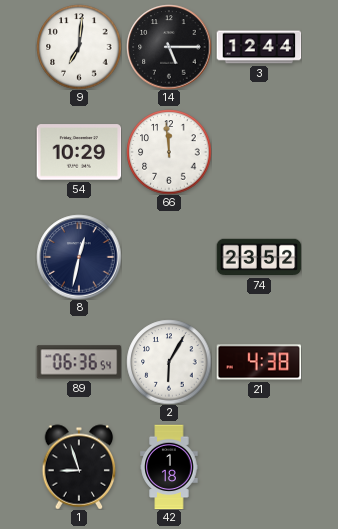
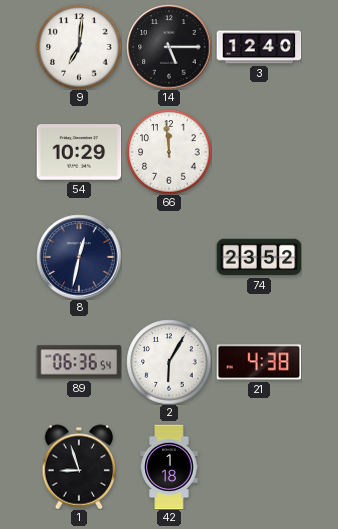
3: 12:44 -> 12:40 (259, 47)
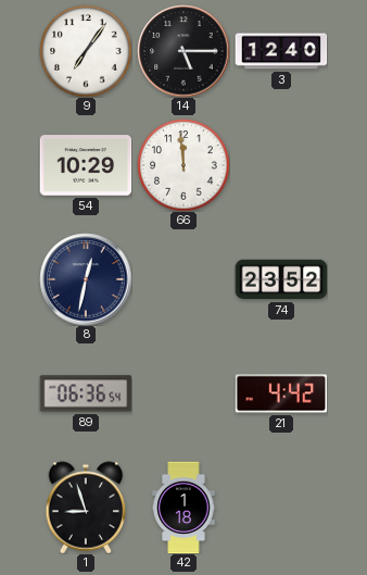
9: 7:01 -> 7:06 (86, 51)
2: 6:05 -> none (169, 362)
21: 4:38 -> 4:42 (281, 393)
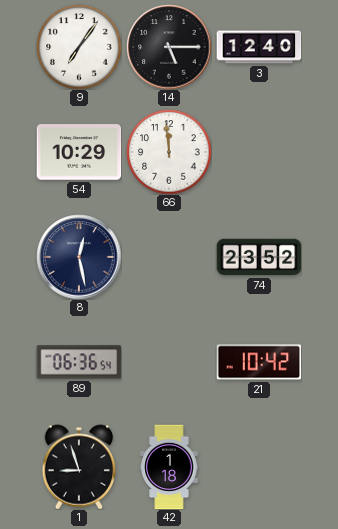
8: 12:32 -> 12:28 (79, 257)
21: 4:42 -> 10:42 (259, 362)
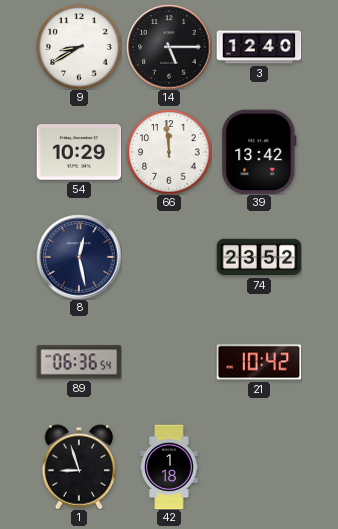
9: 7:06 -> 8:40 (79, 47)
39: none -> 13:42 (259, 152)
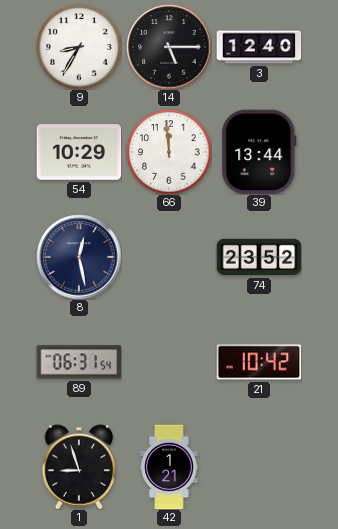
9: 8:40 -> 8:35 (79, 47)
39: 13:42 -> 13:44 (259, 152)
89: 06:36 -> 06:31 (79, 362)
42: 1:18 -> 1:21 (169, 467)
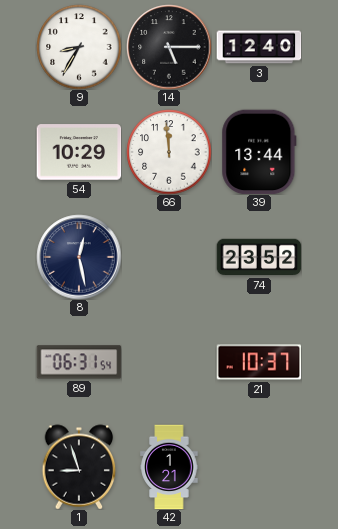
21: 10:42 -> 10:37 (259, 362)
